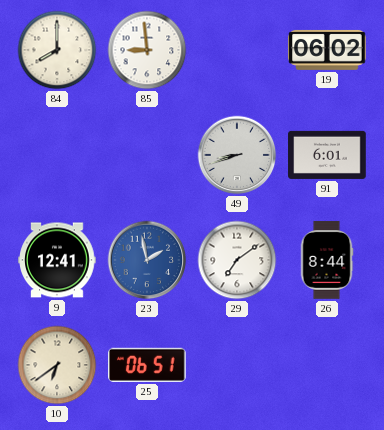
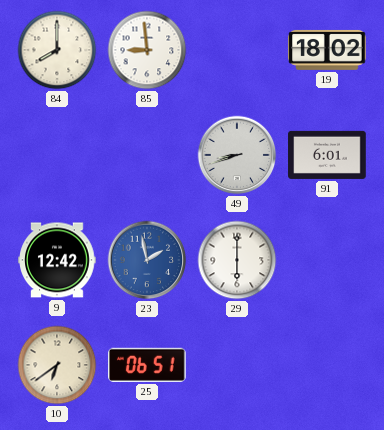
19: 06:02 -> 18:02 (327, 50)
9: 12:41 -> 12:42 (57, 260)
29: 7:09 -> 6:00 (237, 260)
26: 8:44 -> none (327, 260)
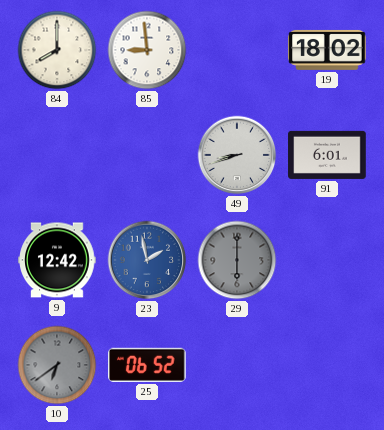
29 dial: white -> grey (237, 260)
10 dial: cream -> grey (57, 365)
25: 06:51 -> 06:52 (148, 365)
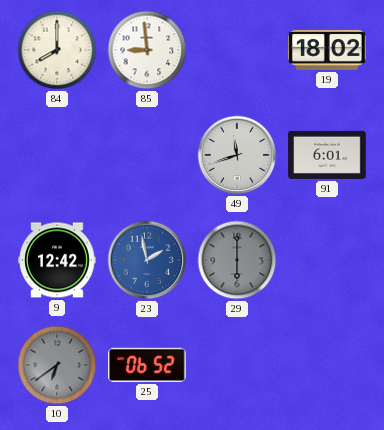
49: 8:42 -> 11:42 (237, 155)
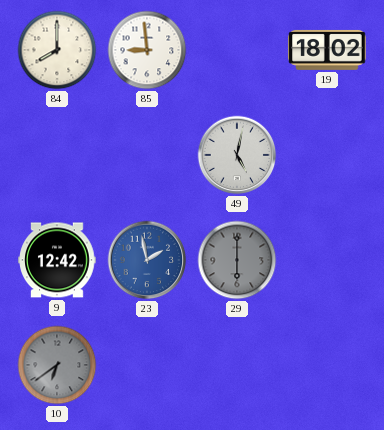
49: 11:42 -> 5:02 (237, 155)
91: 6:01 -> none (327, 155)
25: 06:52 -> none (148, 365)
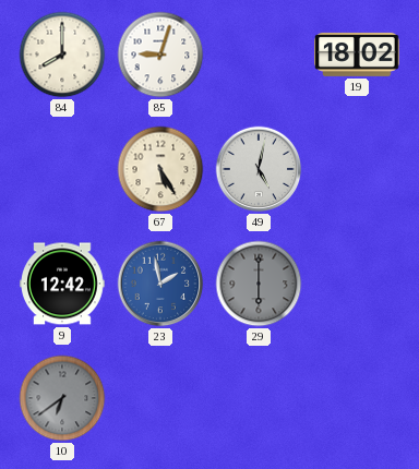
85: 8:59 -> 9:03 (160, 55)
67: none -> 5:25 (160, 169)
